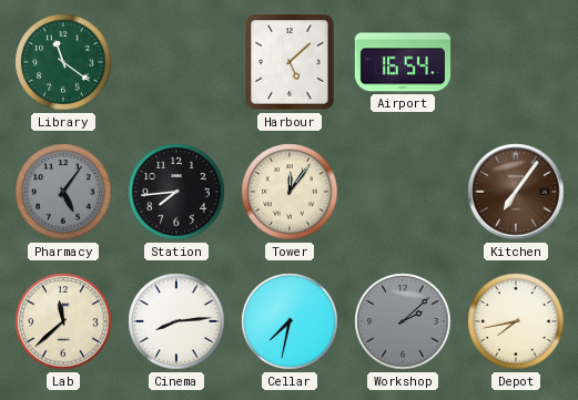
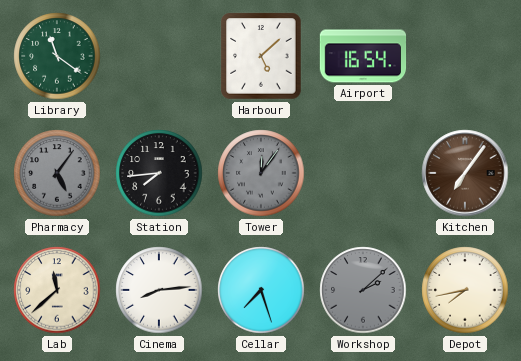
Tower dial: cream -> grey (261, 173)
Cellar: 7:32 -> 7:27 (261, 290)
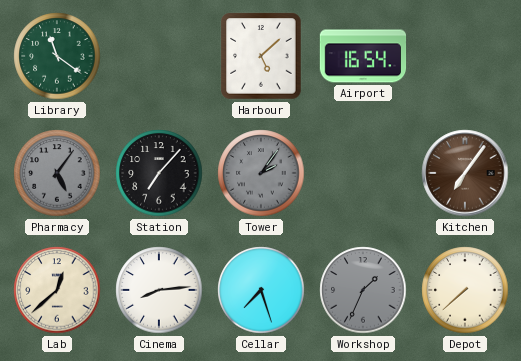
Station: 7:44 -> 7:07 (159, 173)
Tower: 12:06 -> 2:06 (261, 173)
Lab: 11:38 -> 12:38 (57, 290)
Workshop: 2:08 -> 1:34 (363, 290)
Depot: 7:43 -> 7:38 (465, 290)
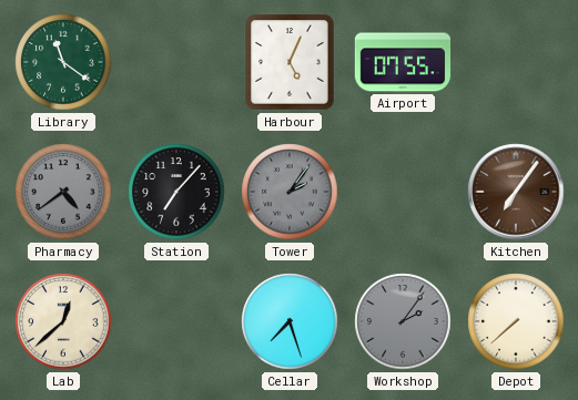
Harbour: 5:08 -> 5:04 (290, 62)
Airport: 16:54 -> 07:55 (403, 62)
Pharmacy: 5:06 -> 4:39 (63, 192)
Cinema: 8:14 -> none (159, 290)
Workshop: 1:34 -> 2:06 (403, 321)
